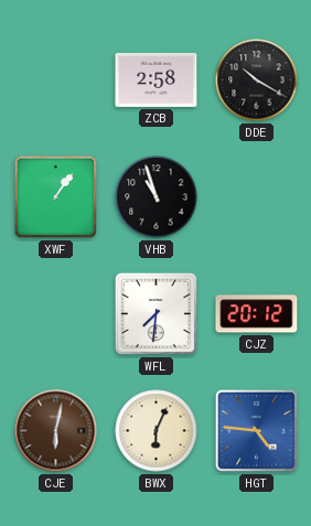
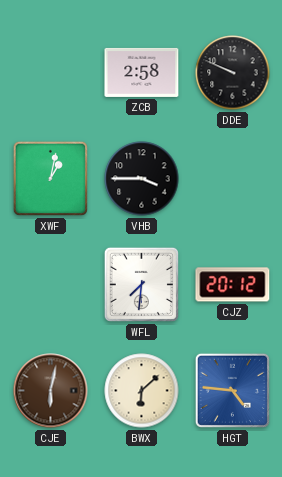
DDE: 10:20 -> 9:49 (233, 73)
XWF: 1:06 -> 1:02 (50, 178)
VHB: 10:57 -> 3:45 (142, 179)
BWX: 6:04 -> 6:08 (142, 391)
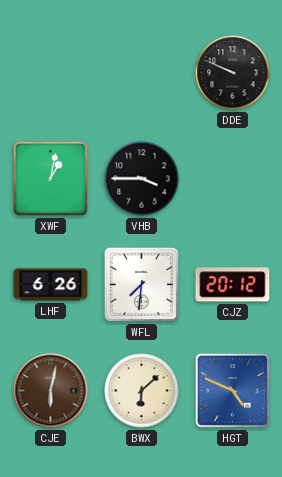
ZCB: 2:58 -> none (142, 72)
LHF: none -> 6:26 (51, 285)
HGT: 4:46 -> 4:49 (232, 390)
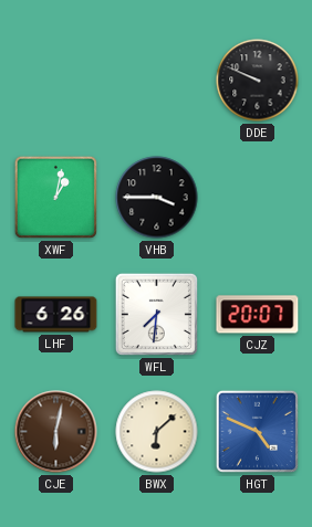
CJZ: 20:12 -> 20:07 (258, 315)
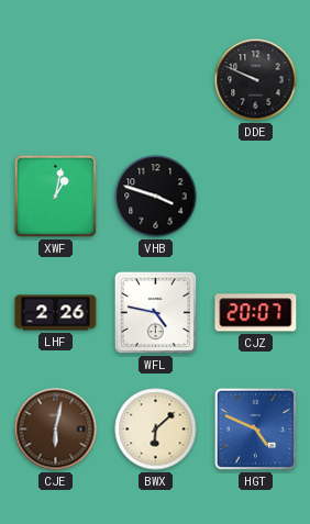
VHB: 3:45 -> 3:48 (156, 197)
LHF: 6:26 -> 2:26 (56, 313)
WFL: 7:31 -> 4:47 (155, 312)
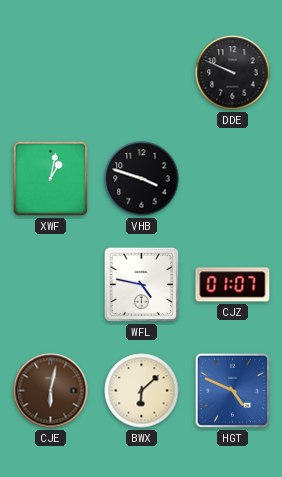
LHF: 2:26 -> none (56, 313)
CJZ: 20:07 -> 01:07 (233, 285)
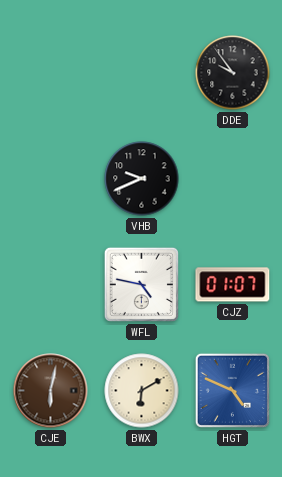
DDE: 9:49 -> 9:54 (233, 73)
XWF: 1:02 -> none (50, 178)
VHB: 3:48 -> 9:41 (142, 179)
BWX: 6:08 -> 6:10 (142, 391)
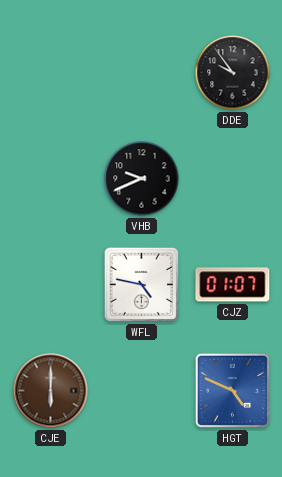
CJE: 6:02 -> 6:00 (51, 391)
BWX: 6:10 -> none (142, 391)
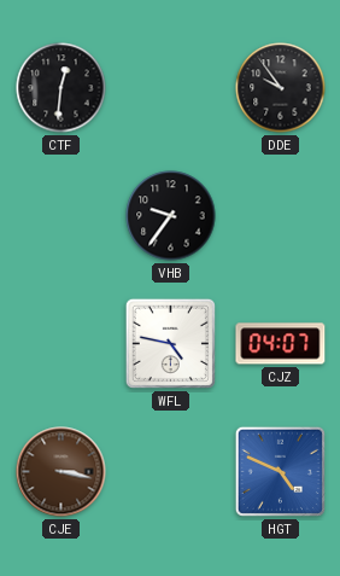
CTF: none -> 12:31 (61, 88)
VHB: 9:41 -> 9:36 (171, 216)
CJZ: 01:07 -> 04:07 (281, 344)
CJE: 6:00 -> 3:17 (61, 472)
